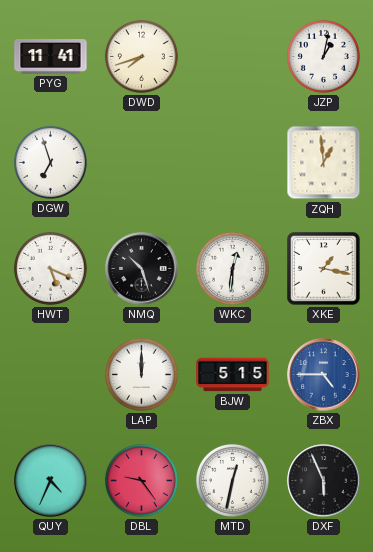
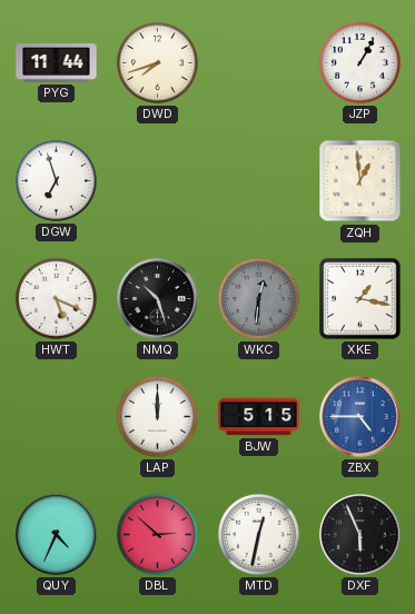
PYG: 11:41 -> 11:44 (57, 63)
JZP: 1:02 -> 1:05 (359, 62)
WKC dial: white -> grey (258, 298)
DBL: 9:24 -> 2:52 (157, 534)
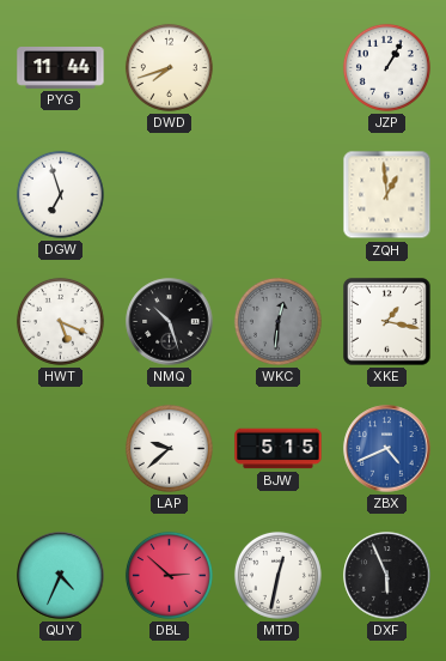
LAP: 12:00 -> 9:38 (169, 448)
ZBX: 4:45 -> 4:41 (387, 449)
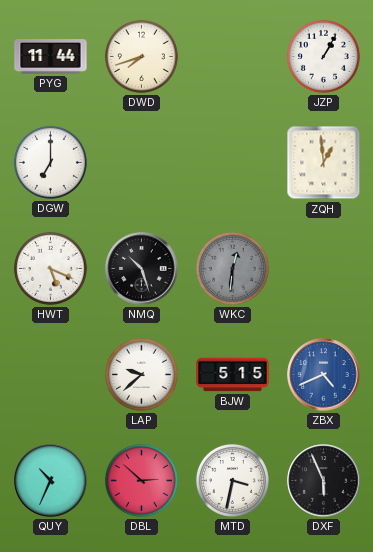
DGW: 6:57 -> 7:00 (50, 162)
XKE: 1:17 -> none (387, 322)
QUY: 4:34 -> 10:34 (51, 481)
MTD: 12:32 -> 3:32 (232, 480)
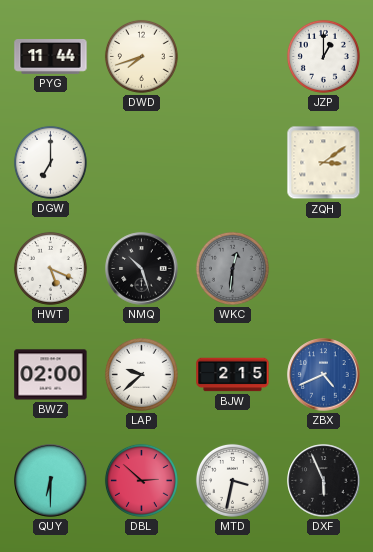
JZP: 1:05 -> 1:00 (323, 56)
ZQH: 12:59 -> 3:09 (324, 163)
BWZ: none -> 02:00 (51, 375)
BJW: 5:15 -> 2:15 (233, 375)
QUY: 10:34 -> 6:30 (51, 481)
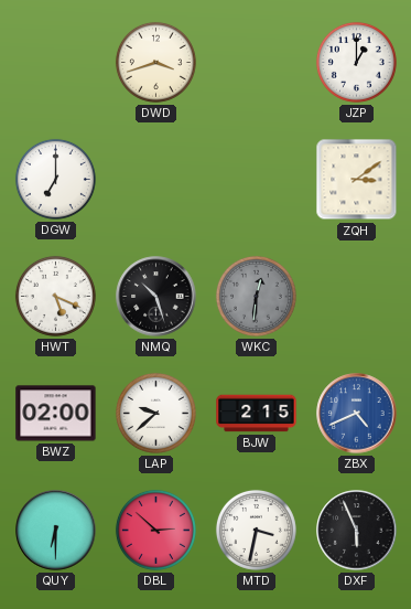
PYG: 11:44 -> none (51, 57)
DWD: 7:42 -> 3:42 (155, 62)
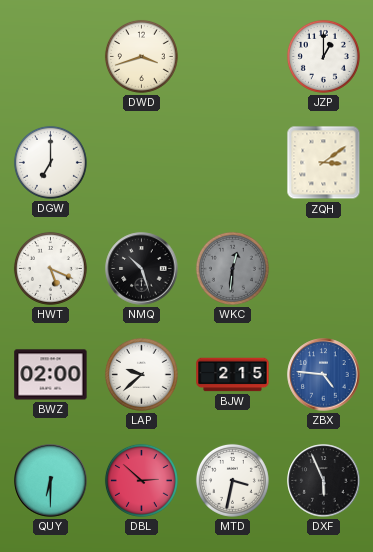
ZBX: 4:41 -> 4:46 (324, 375)
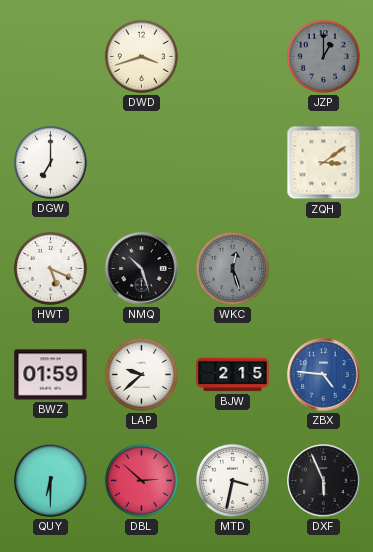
JZP dial: white -> grey (323, 56)
WKC: 12:31 -> 12:27 (232, 268)
BWZ: 02:00 -> 01:59 (51, 375)
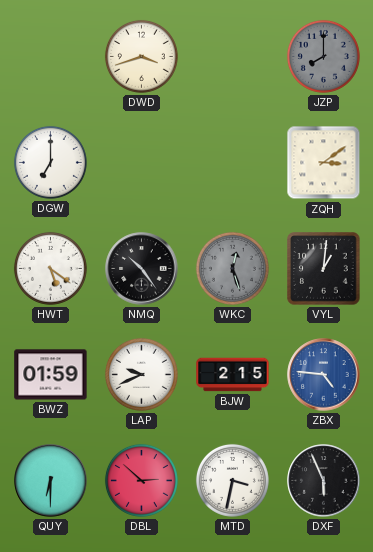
JZP: 1:00 -> 8:00 (323, 56)
HWT: 5:19 -> 5:21 (50, 268)
NMQ: 10:27 -> 10:24 (142, 269)
VYL: none -> 1:01 (324, 269)
LAP: 9:38 -> 9:41 (141, 374)
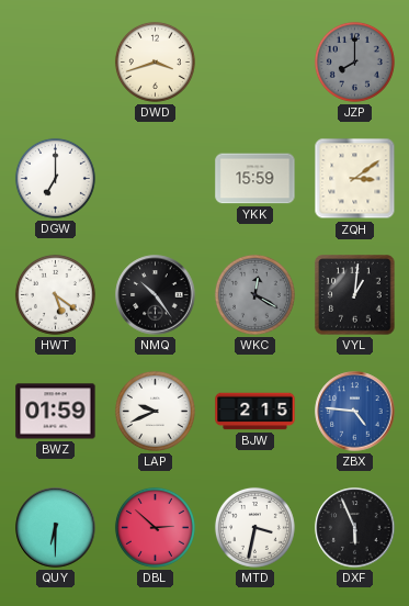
YKK: none -> 15:59 (255, 179)
WKC: 12:27 -> 12:20 (254, 294)
